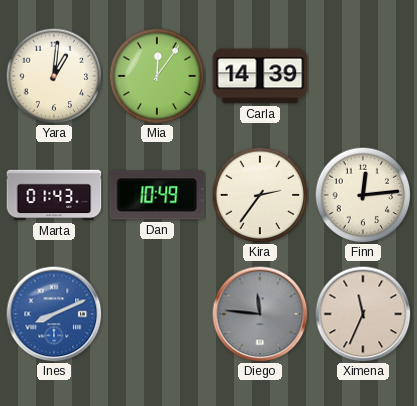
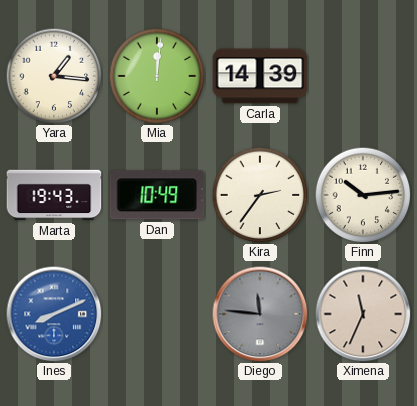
Yara: 1:01 -> 1:16 (54, 76)
Mia: 12:06 -> 12:01 (157, 76)
Marta: 01:43 -> 19:43 (54, 195)
Finn: 12:14 -> 10:14 (363, 195)
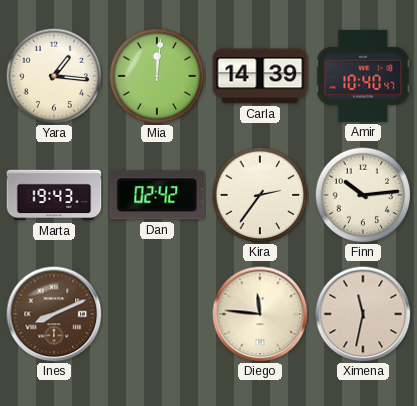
Amir: none -> 10:40 (363, 76)
Dan: 10:49 -> 02:42 (157, 195)
Ines dial: blue -> brown (54, 314)
Diego dial: grey -> cream (260, 314)
Ximena: 11:34 -> 11:32 (363, 314)
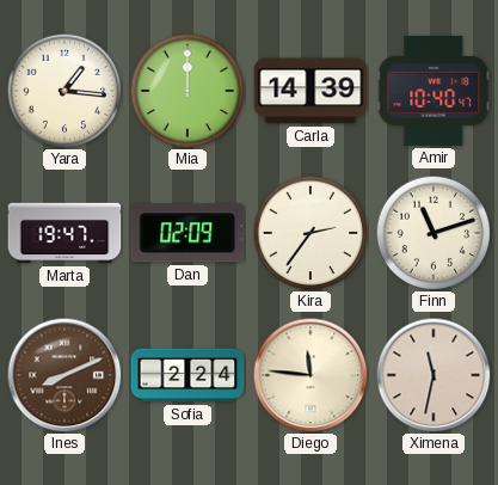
Mia: 12:01 -> 12:00 (187, 91)
Marta: 19:43 -> 19:47 (64, 233)
Dan: 02:42 -> 02:09 (187, 233)
Finn: 10:14 -> 11:12 (434, 233)
Sofia: none -> 2:24 (187, 375)
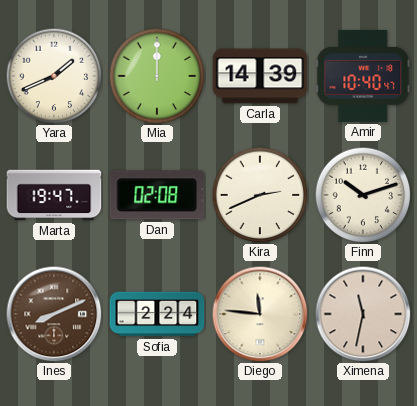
Yara: 1:16 -> 1:41 (54, 76)
Dan: 02:09 -> 02:08 (157, 195)
Kira: 2:36 -> 2:41 (260, 195)
Finn: 11:12 -> 10:12 (363, 195)
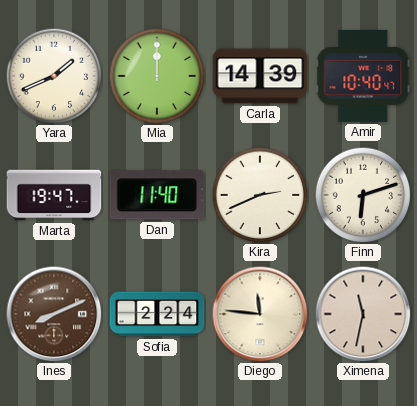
Dan: 02:08 -> 11:40 (157, 195)
Finn: 10:12 -> 6:12 (363, 195)
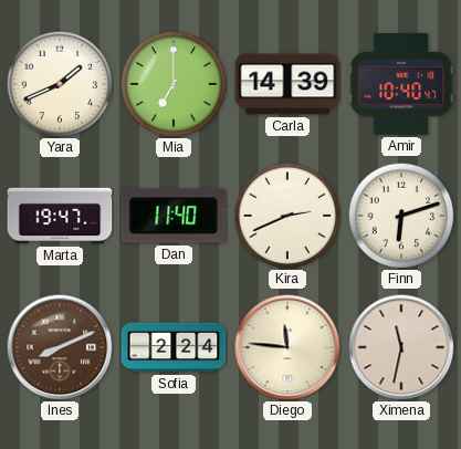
Mia: 12:00 -> 7:00 (174, 84)
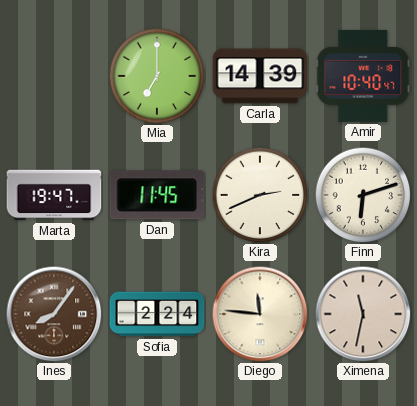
Yara: 1:41 -> none (60, 84)
Dan: 11:40 -> 11:45 (157, 195)
Ines: 8:11 -> 8:06 (54, 314)
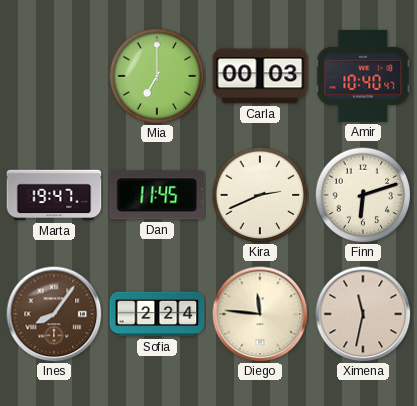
Carla: 14:39 -> 00:03 (260, 76)
